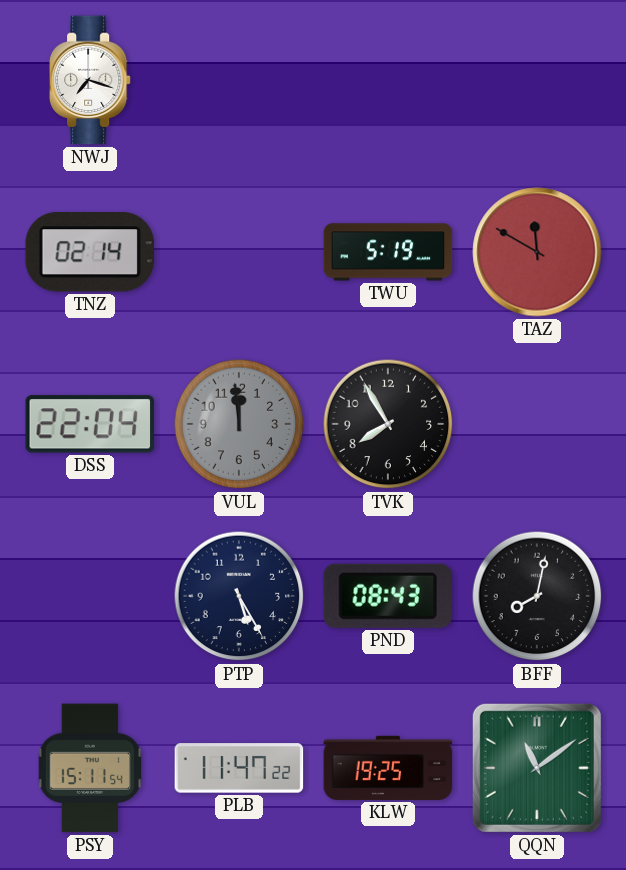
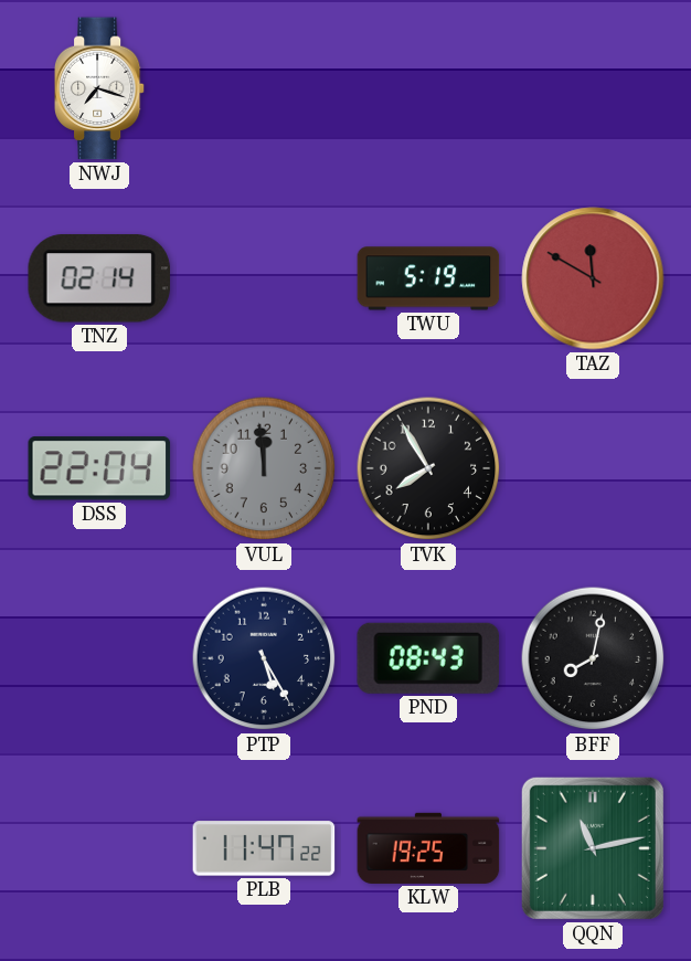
PSY: 15:11 -> none (90, 768)
QQN: 11:09 -> 11:13 (593, 848)
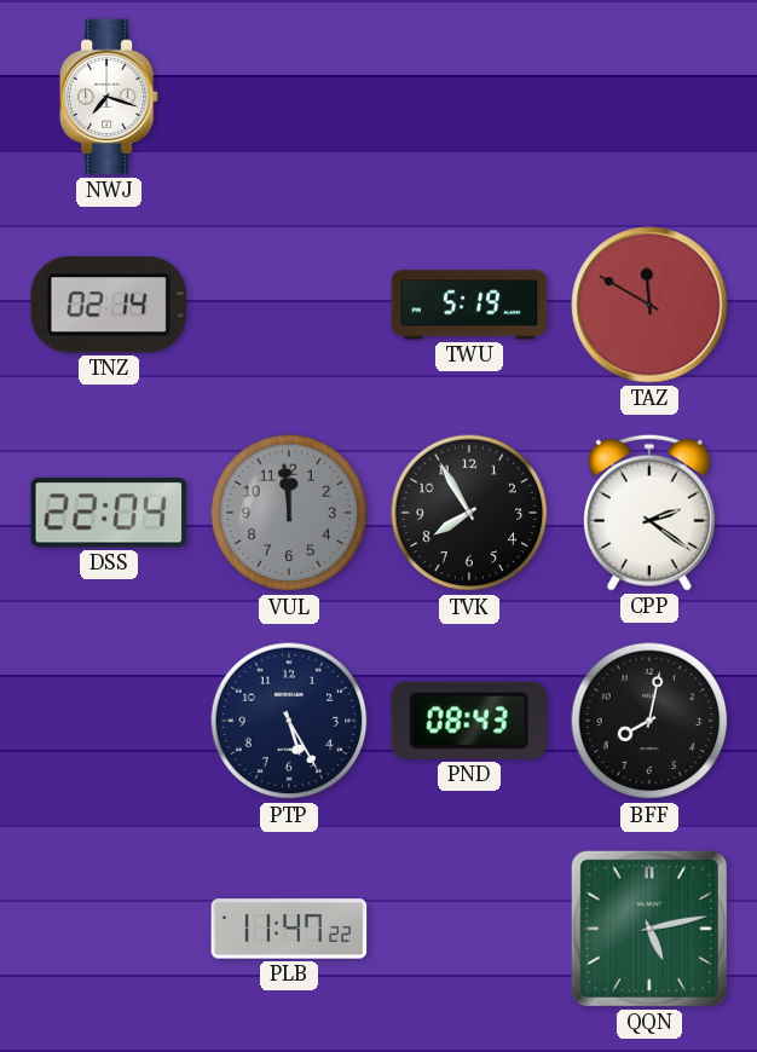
CPP: none -> 2:21 (649, 513)
KLW: 19:25 -> none (428, 848)
QQN: 11:13 -> 5:13 (649, 929)
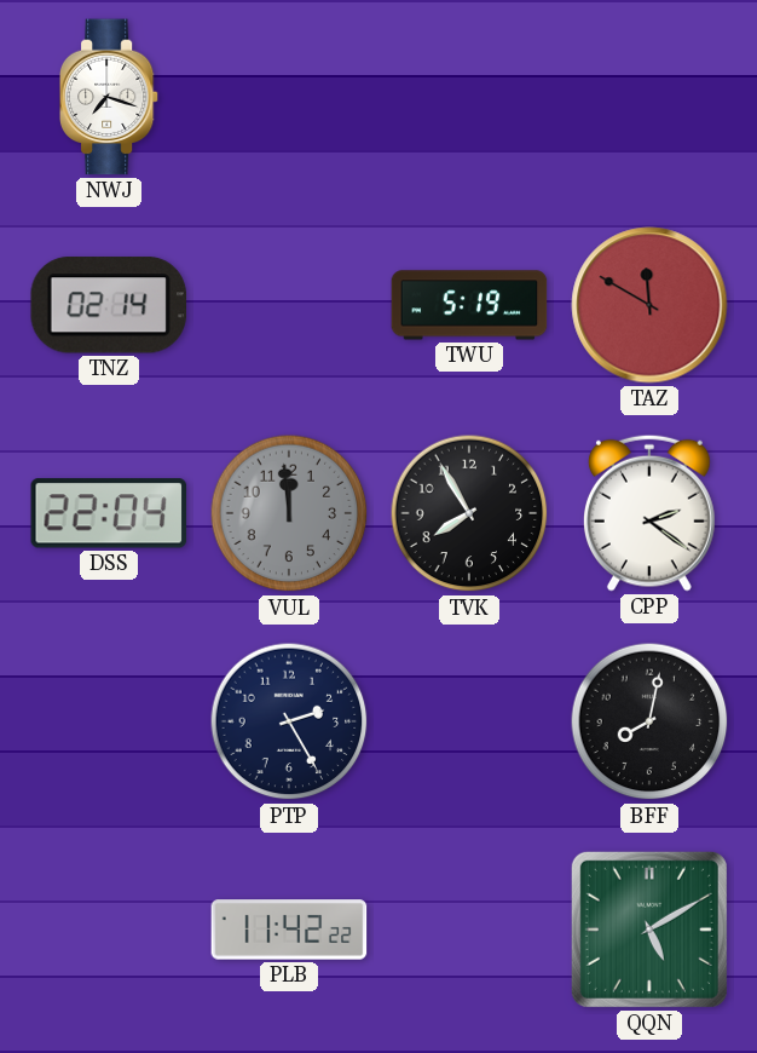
PTP: 5:25 -> 2:25 (289, 721)
PND: 08:43 -> none (468, 721)
PLB: 11:47 -> 11:42 (289, 930)
QQN: 5:13 -> 5:10 (649, 930)
